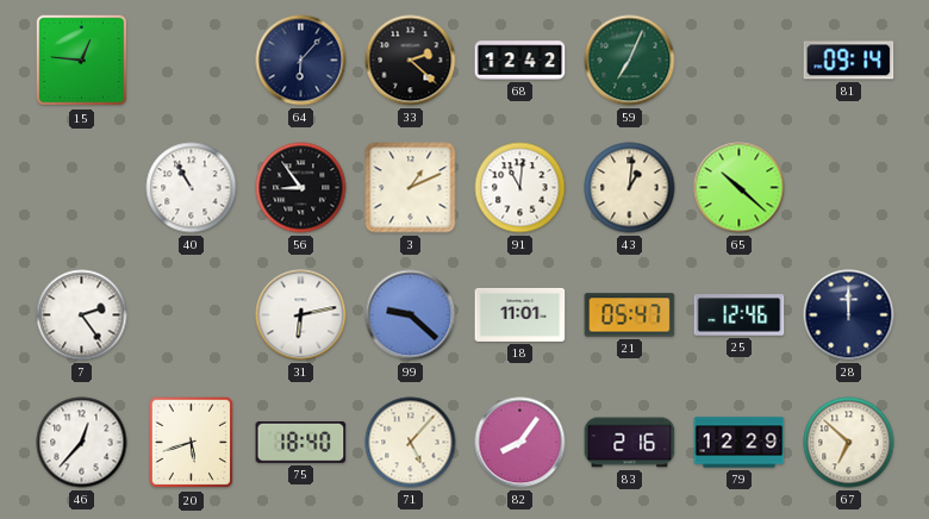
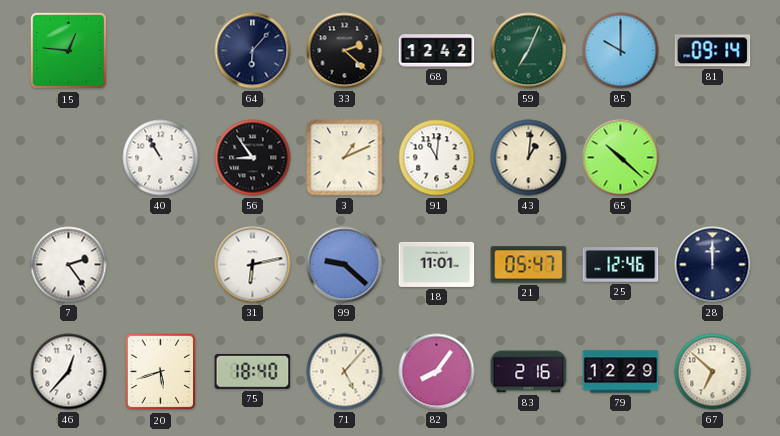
85: none -> 10:00 (621, 51)
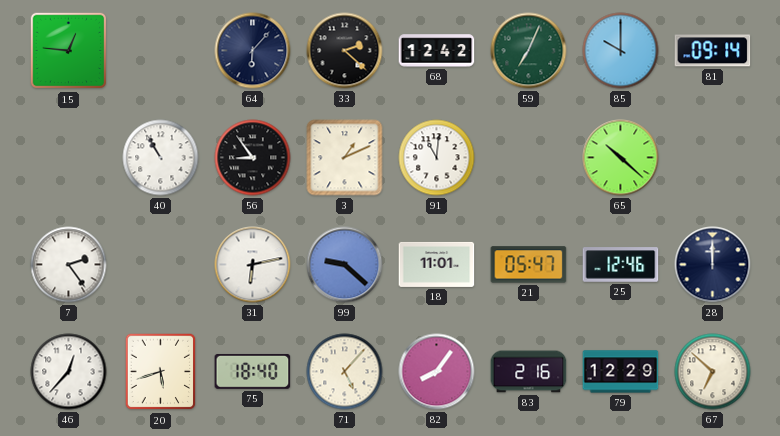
43: 1:01 -> none (529, 158)
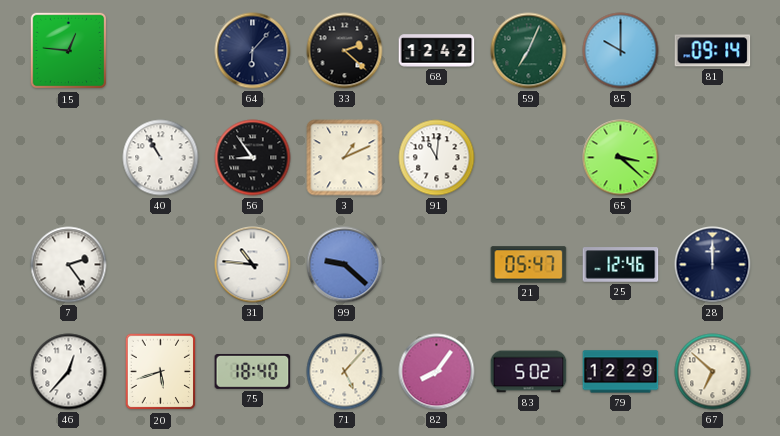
65: 10:22 -> 3:22 (621, 158)
31: 6:13 -> 10:46 (253, 265)
18: 11:01 -> none (437, 264)
83: 2:16 -> 5:02 (529, 372)
